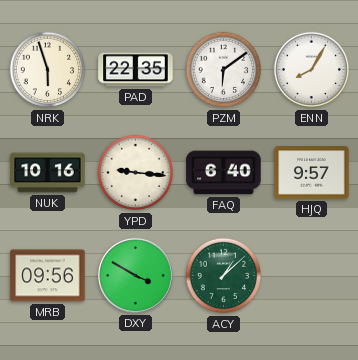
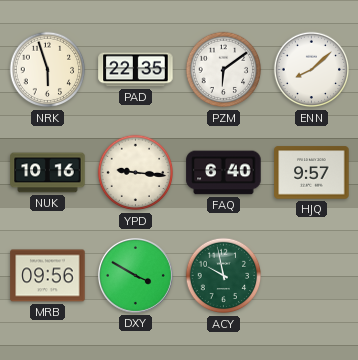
ENN: 8:05 -> 8:08 (312, 70)
ACY: 1:08 -> 9:58 (224, 276)
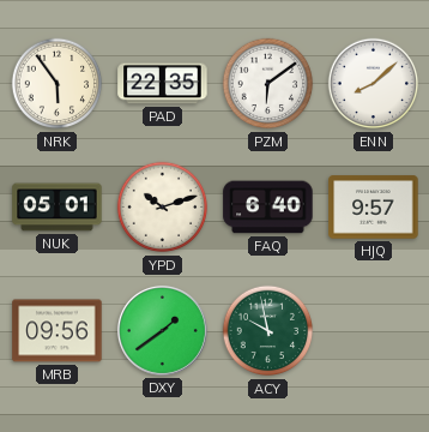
NRK: 5:57 -> 5:54 (58, 84)
NUK: 10:16 -> 05:01 (58, 208)
YPD: 9:16 -> 10:12 (163, 208)
DXY: 3:50 -> 1:39 (162, 330)
